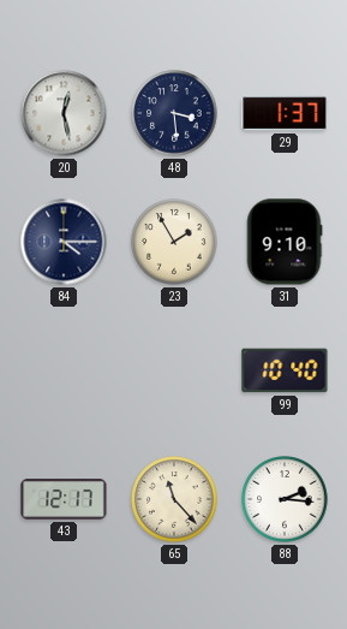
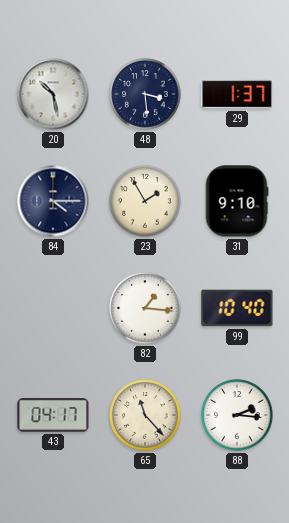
20: 12:28 -> 10:28 (53, 94)
82: none -> 1:16 (145, 308)
43: 12:17 -> 04:17 (53, 416)
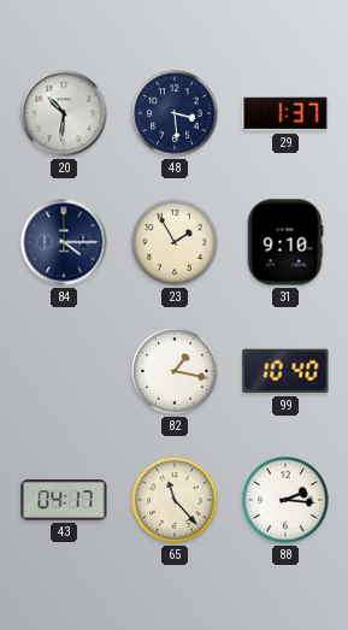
20: 10:28 -> 10:31 (64, 113)
82: 1:16 -> 1:17 (175, 371)
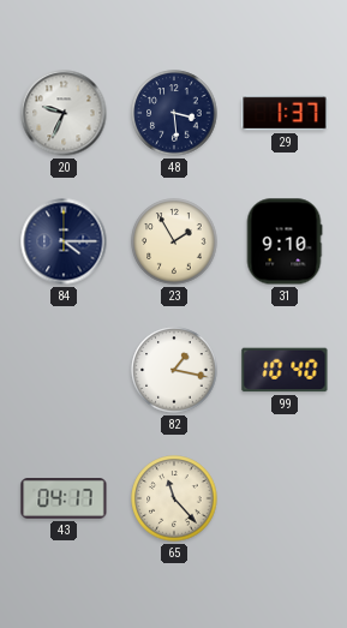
20: 10:31 -> 9:34 (64, 113)
88: 2:16 -> none (285, 500)
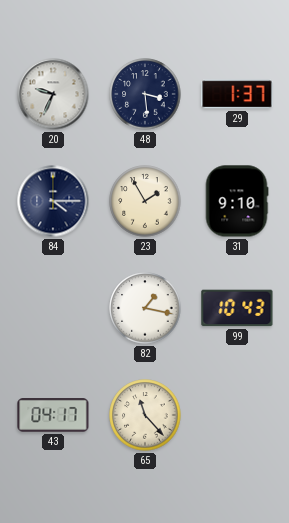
99: 10:40 -> 10:43 (237, 308)
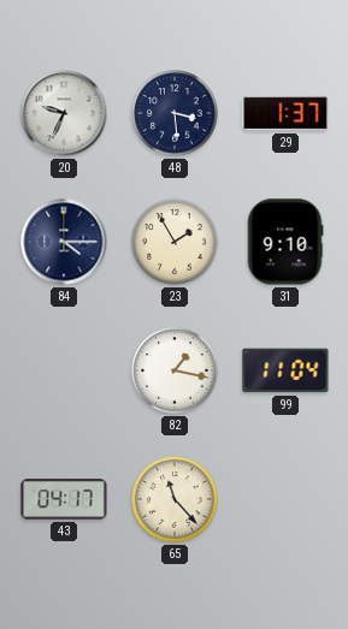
99: 10:43 -> 11:04 (285, 370)
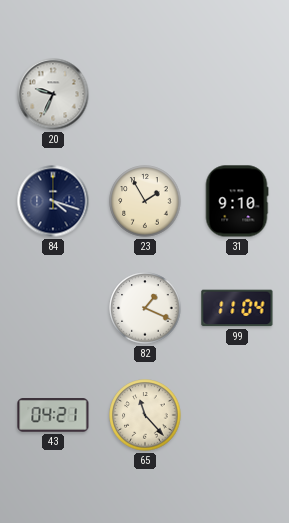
48: 3:29 -> none (175, 113)
29: 1:37 -> none (285, 113)
84: 4:15 -> 4:18 (53, 201)
82: 1:17 -> 1:19 (145, 308)
43: 04:17 -> 04:21 (53, 416)
